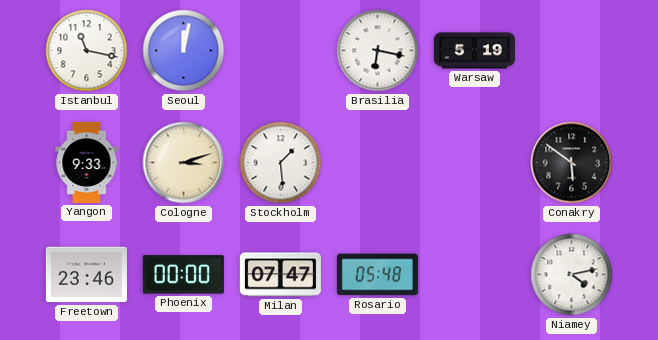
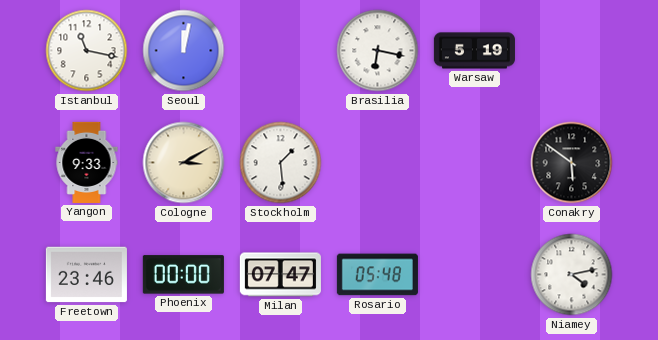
Cologne: 3:12 -> 3:10 (184, 163)
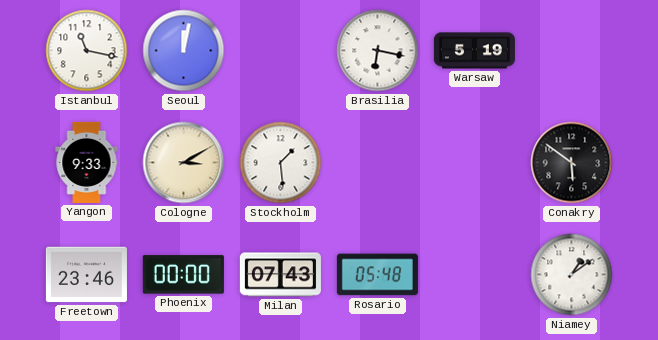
Milan: 07:47 -> 07:43 (280, 275)
Niamey: 4:13 -> 1:09 (572, 275)
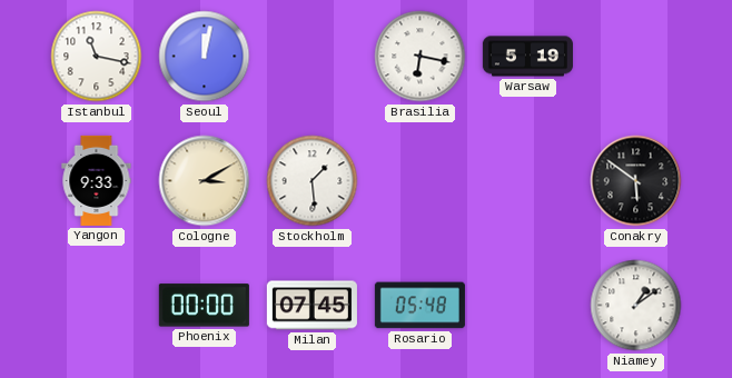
Freetown: 23:46 -> none (86, 275)
Milan: 07:43 -> 07:45 (311, 306)
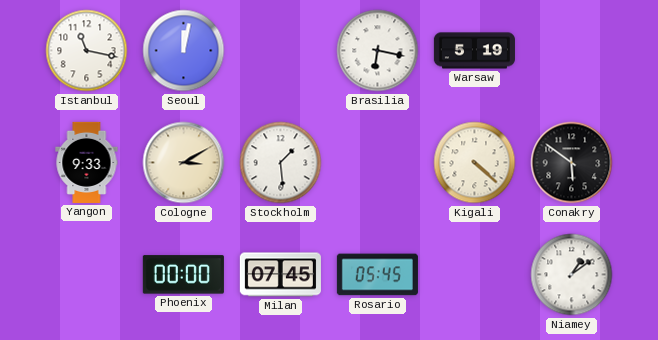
Kigali: none -> 4:22 (475, 163)
Rosario: 05:48 -> 05:45 (377, 275)
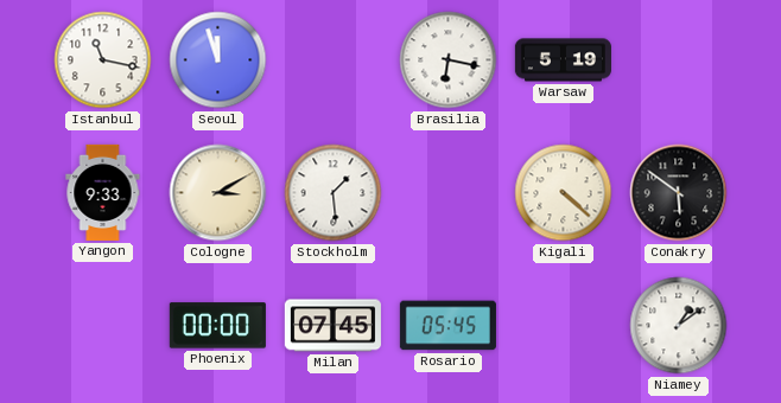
Seoul: 12:02 -> 11:57 (218, 60)
